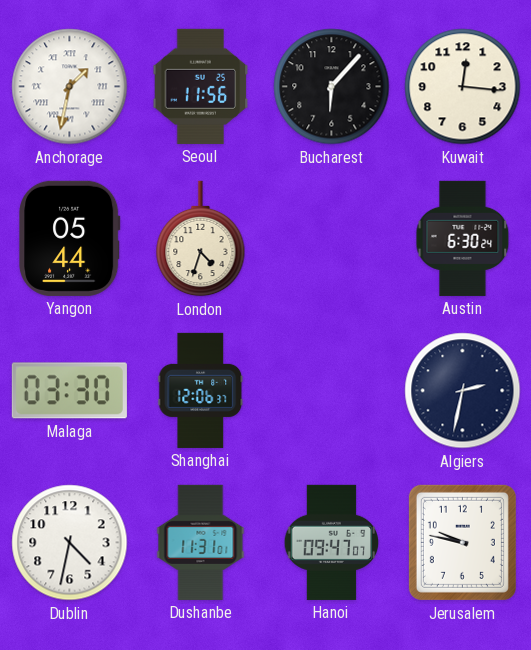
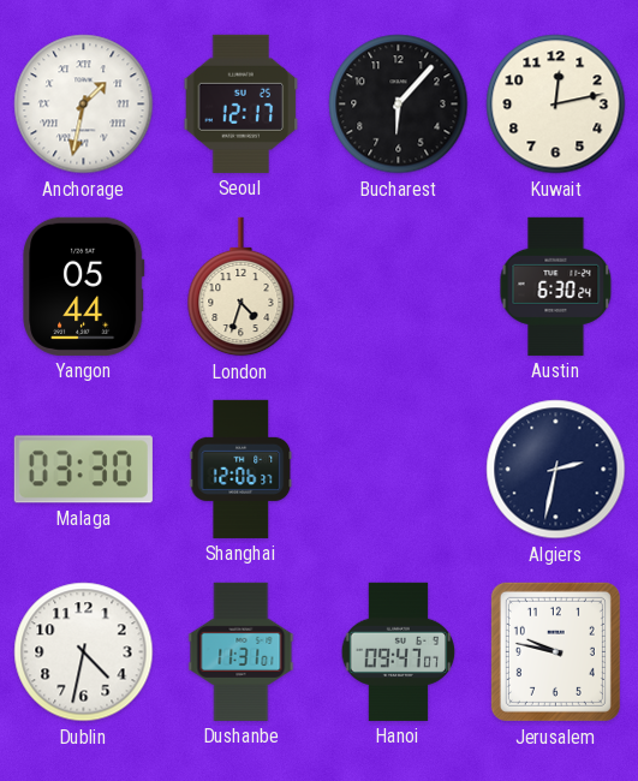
Seoul: 11:56 -> 12:17 (242, 103)
Kuwait: 12:16 -> 12:13 (556, 105)
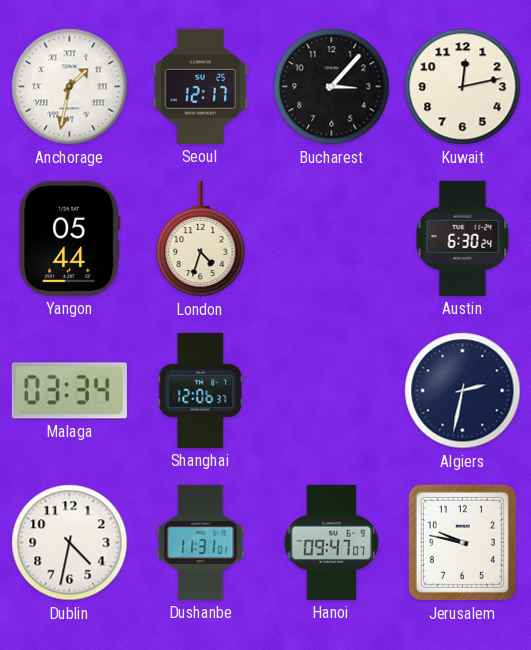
Bucharest: 6:07 -> 3:07 (332, 87)
Malaga: 03:30 -> 03:34 (69, 391)
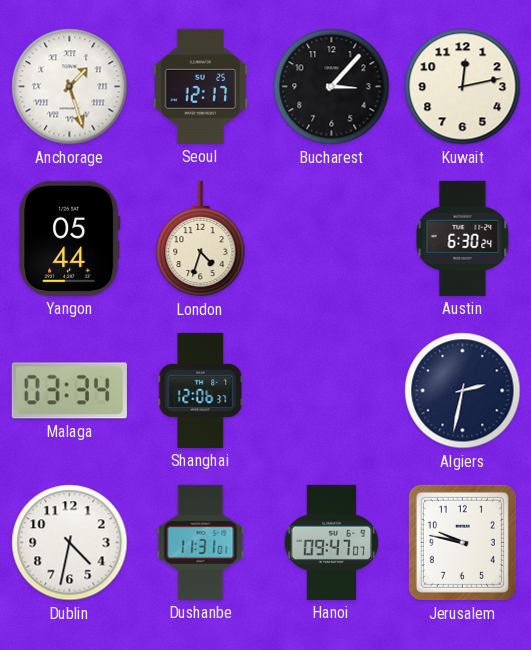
Anchorage: 1:32 -> 1:27 (70, 87)
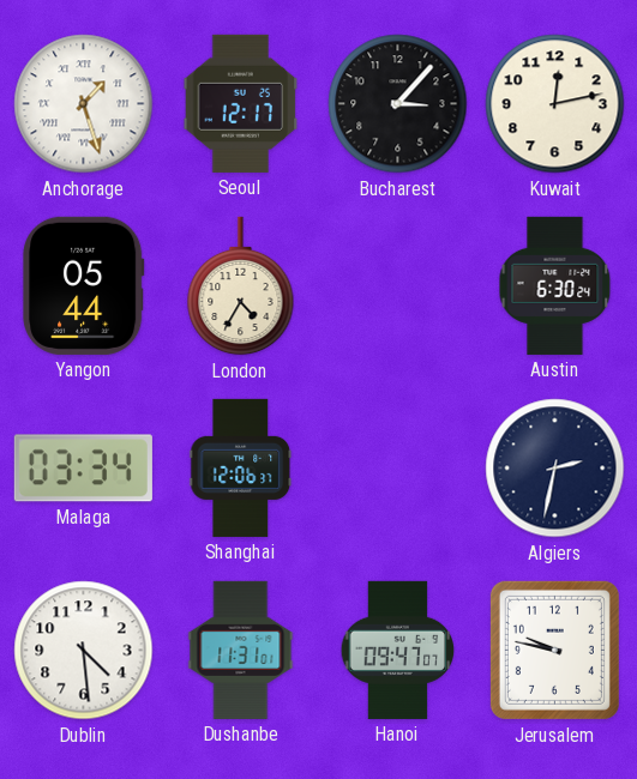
London: 4:33 -> 4:35 (241, 286)
Dublin: 4:32 -> 4:29 (84, 651)
